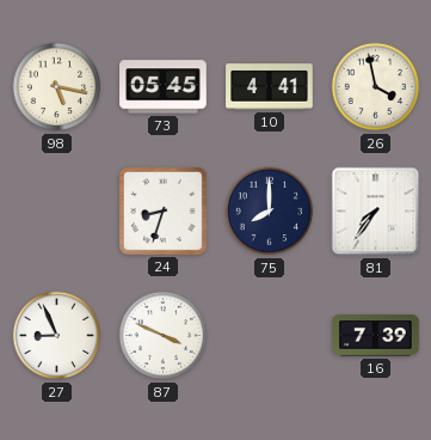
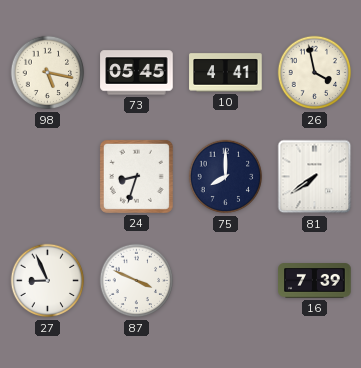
81: 7:36 -> 7:39 (315, 177)
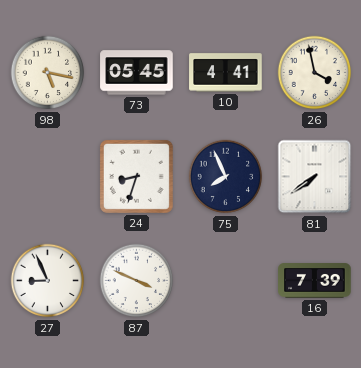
75: 8:00 -> 7:56 (226, 177)
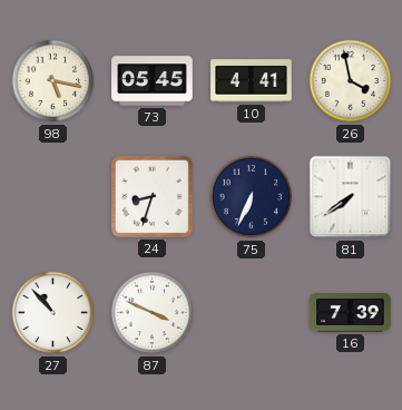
75: 7:56 -> 6:34 (252, 197)
27: 8:56 -> 10:53 (53, 313)
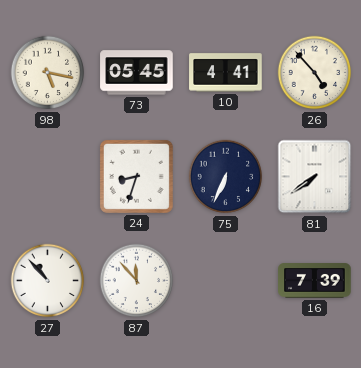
26: 3:58 -> 4:53 (315, 73)
87: 3:49 -> 11:53 (137, 281)
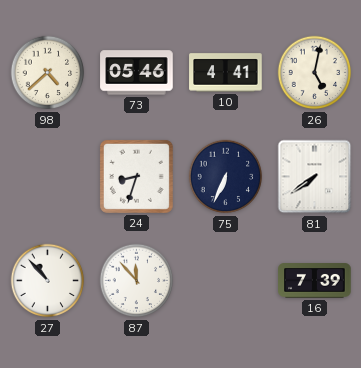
98: 5:17 -> 4:38 (48, 73)
73: 05:45 -> 05:46 (137, 73)
26: 4:53 -> 5:02 (315, 73)
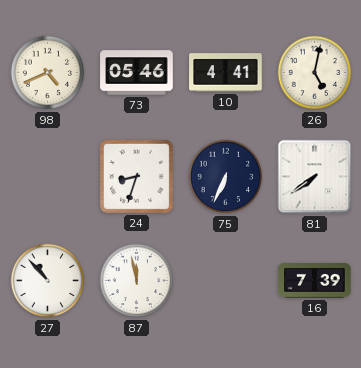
98: 4:38 -> 4:41 (48, 73)
87: 11:53 -> 11:58 (137, 281)
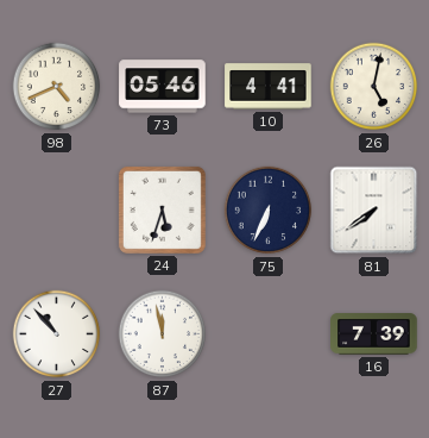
24: 8:33 -> 5:33 (162, 209)
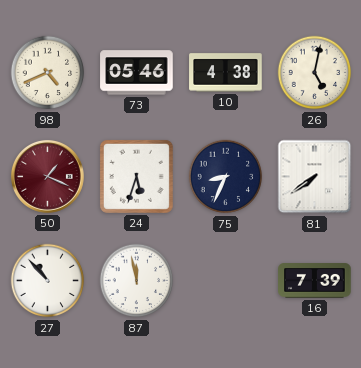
10: 4:41 -> 4:38 (226, 73)
50: none -> 1:19 (48, 177)
75: 6:34 -> 8:34 (226, 177)
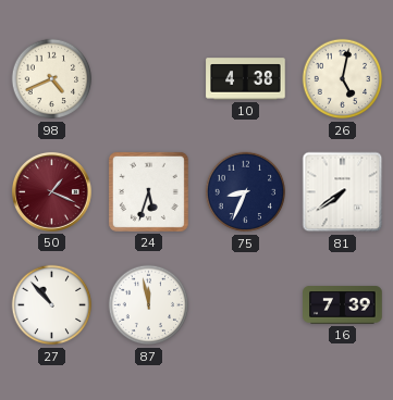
73: 05:46 -> none (137, 73)
